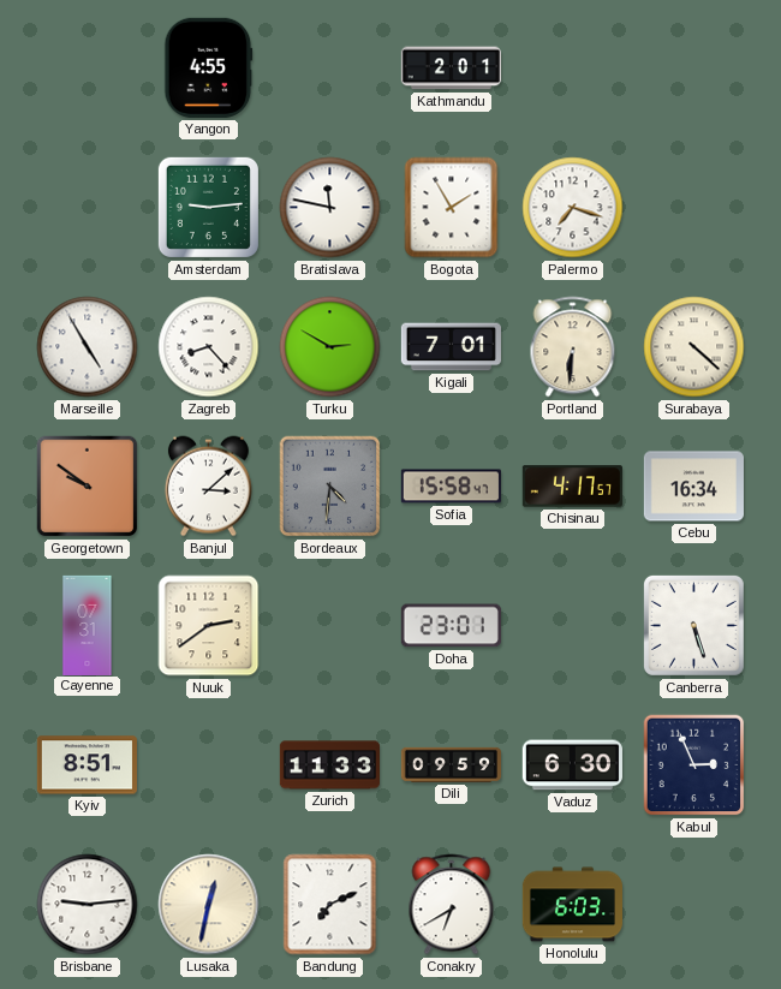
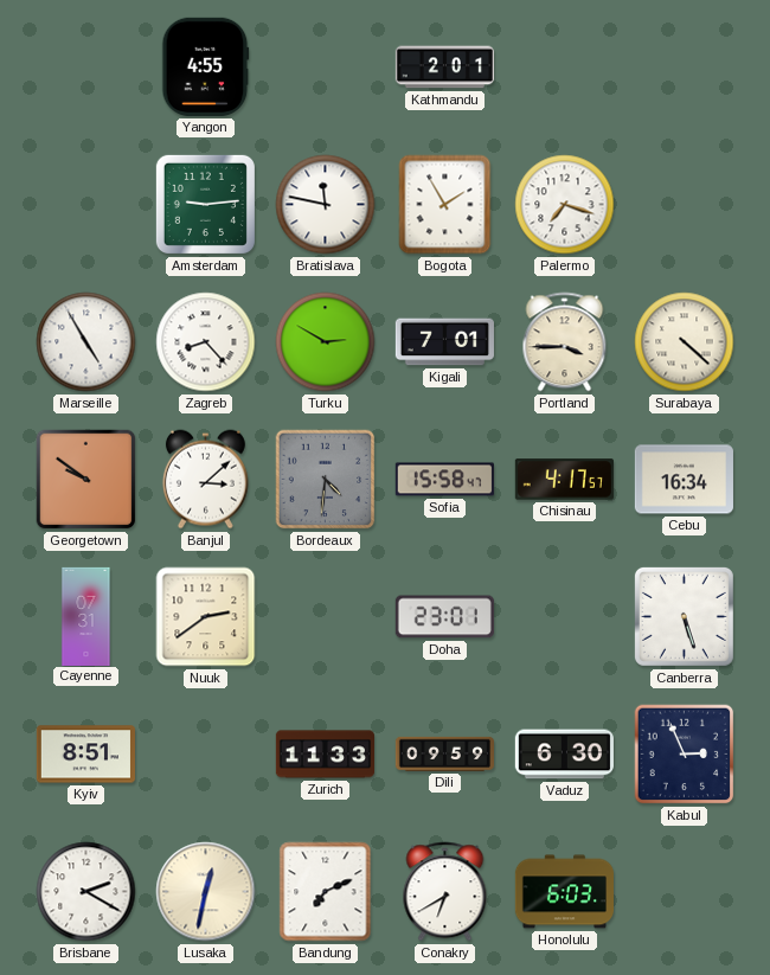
Portland: 6:31 -> 3:45 (565, 342)
Brisbane: 9:14 -> 2:20 (86, 892)
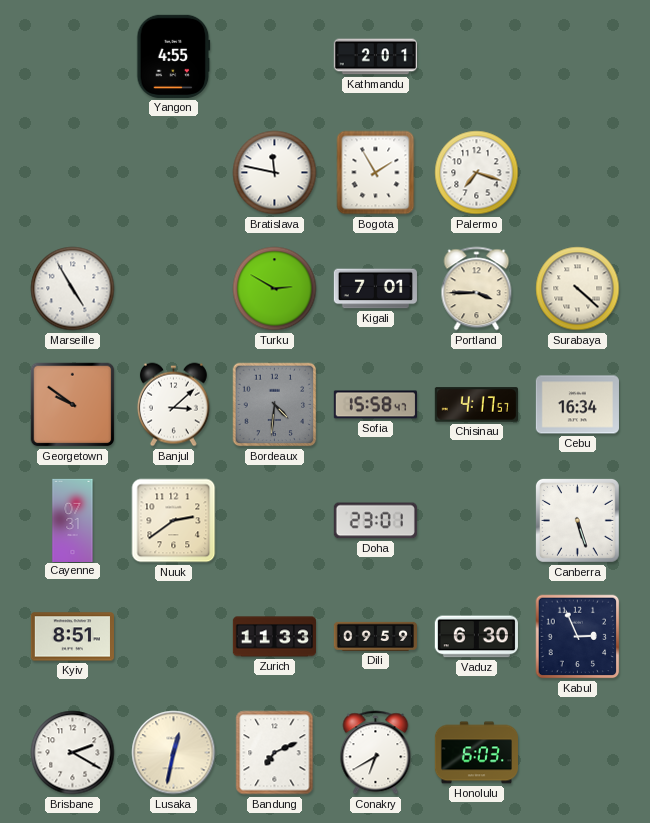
Amsterdam: 9:14 -> none (205, 204)
Zagreb: 8:23 -> none (206, 342)
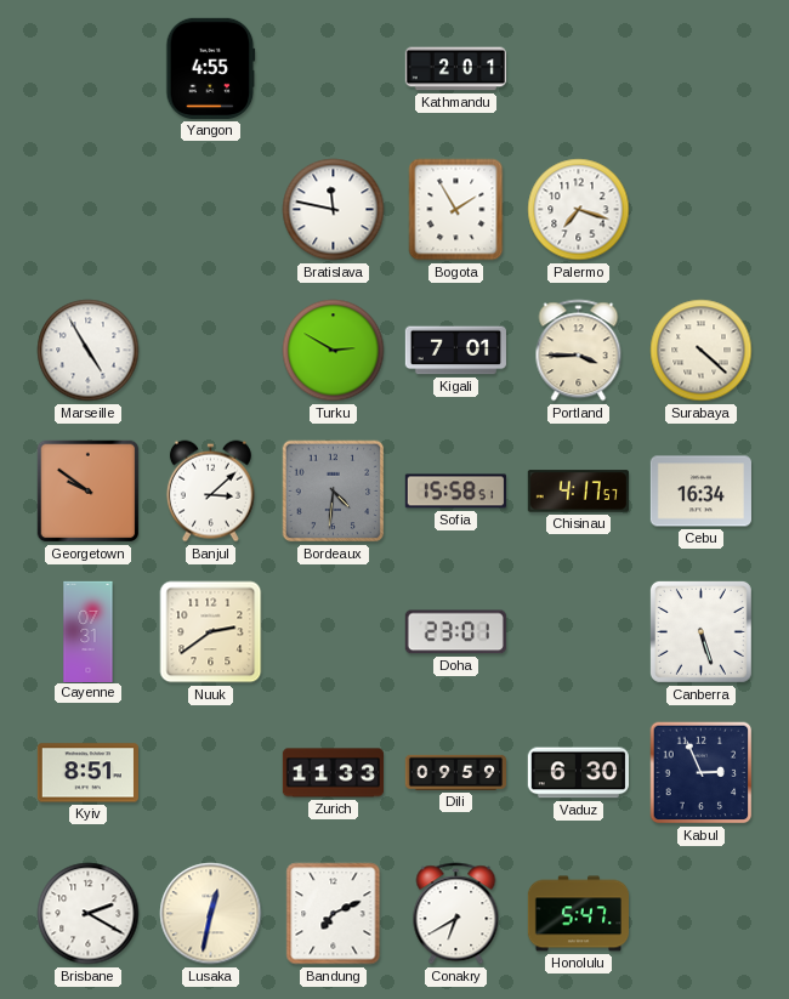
Sofia: 15:58:47 -> 15:58:51 (455, 492)
Honolulu: 6:03 -> 5:47 (578, 914)
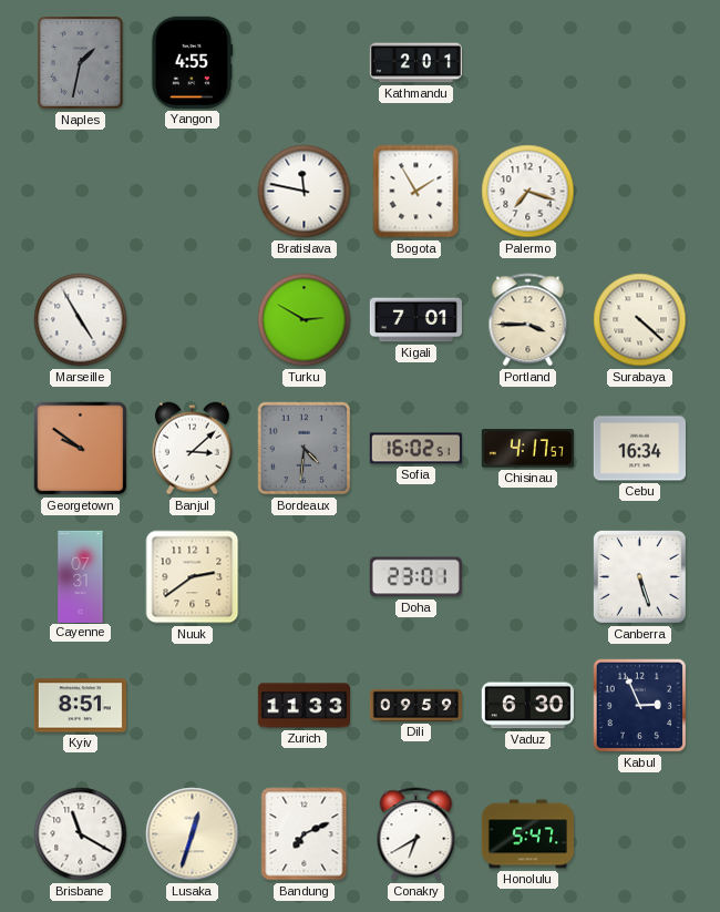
Naples: none -> 1:32 (80, 62)
Sofia: 15:58 -> 16:02 (415, 449)
Brisbane: 2:20 -> 11:20 (81, 834)
Lusaka: 12:32 -> 12:33 (193, 834)
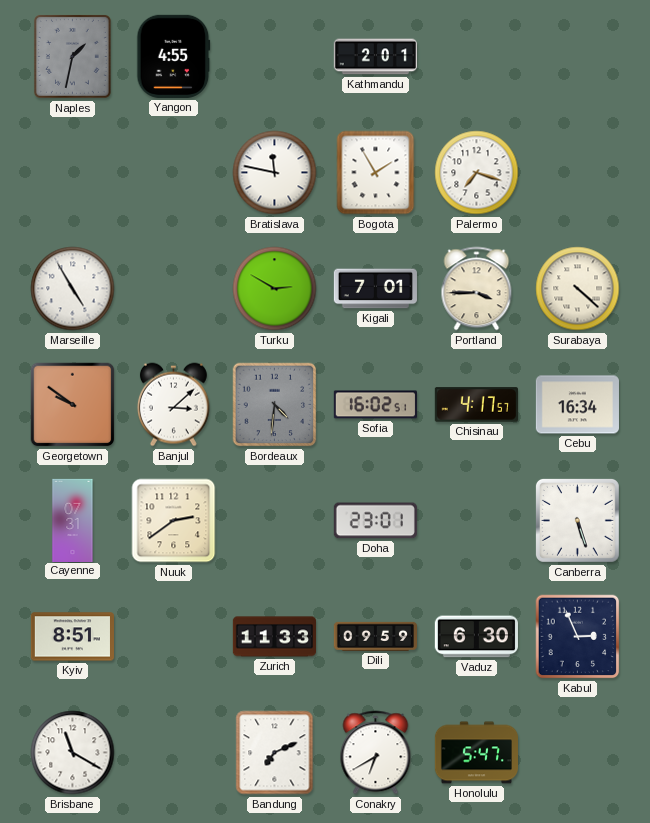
Lusaka: 12:33 -> none (193, 834)
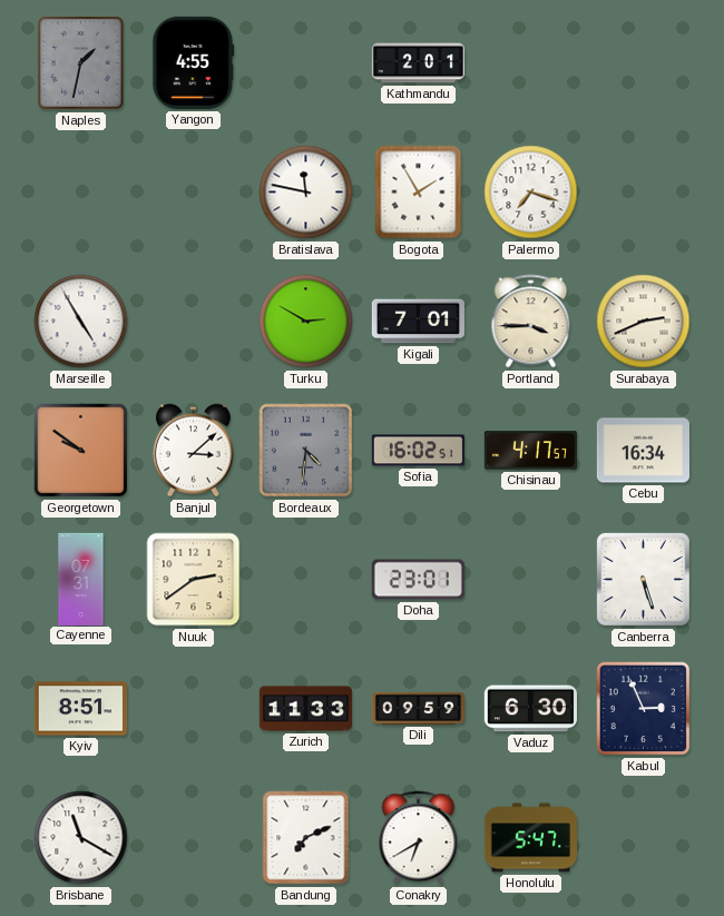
Surabaya: 4:22 -> 2:41 (644, 322)
